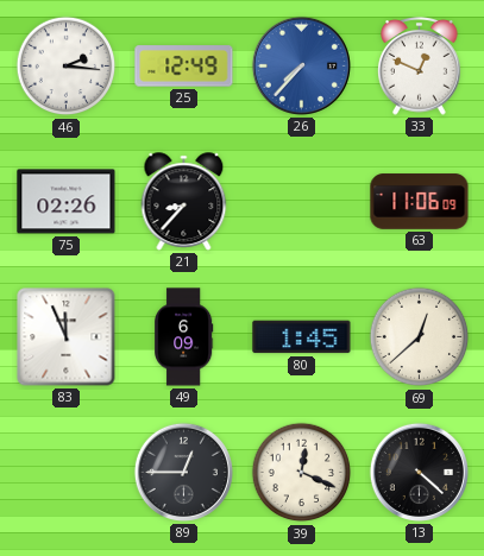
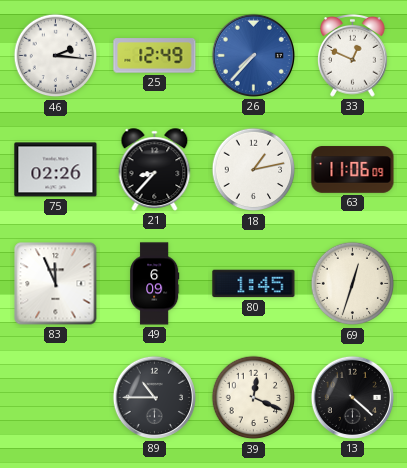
18: none -> 1:13 (254, 170)
69: 12:38 -> 12:33 (353, 284)
89: 12:45 -> 10:45 (154, 397)
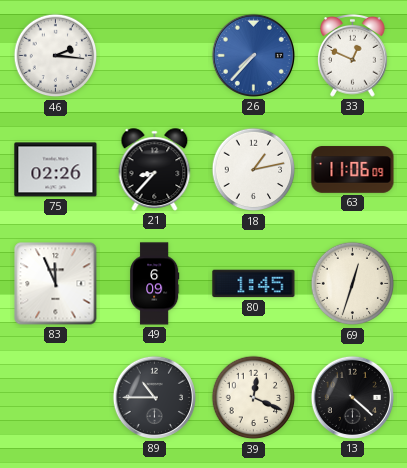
25: 12:49 -> none (155, 56)
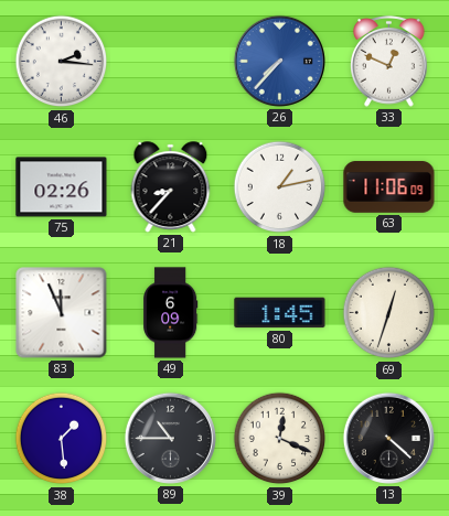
38: none -> 1:29 (62, 439)
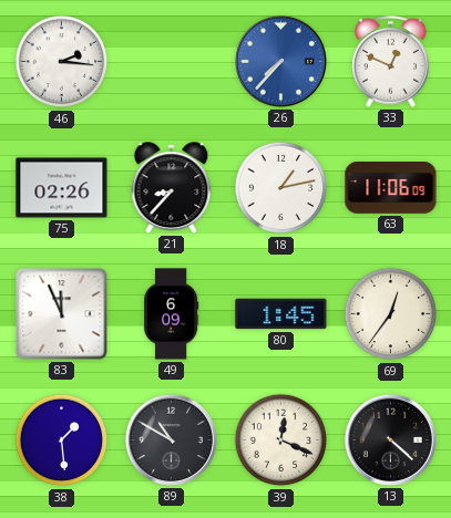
69: 12:33 -> 12:36 (391, 314)
89: 10:45 -> 10:50 (171, 439)
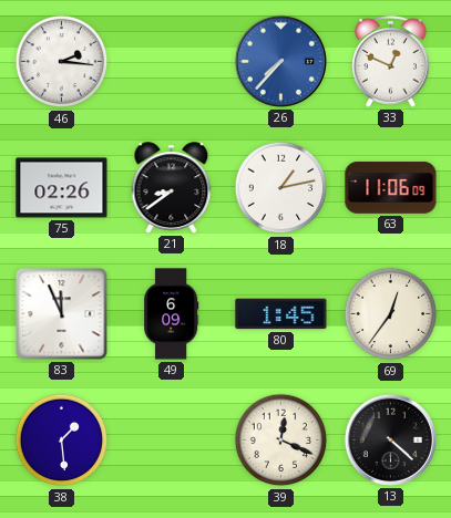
21: 8:37 -> 8:39 (172, 188)
89: 10:50 -> none (171, 439)
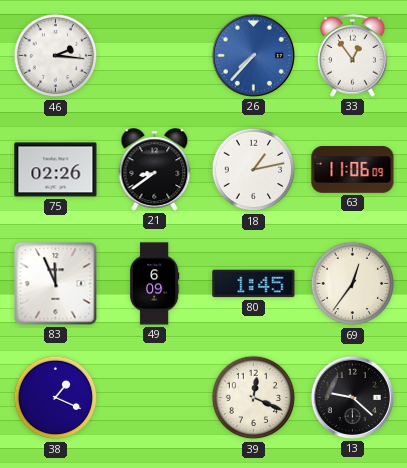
33: 12:49 -> 12:54 (353, 56)
38: 1:29 -> 1:19 (56, 398)
13: 4:22 -> 9:22 (352, 397)
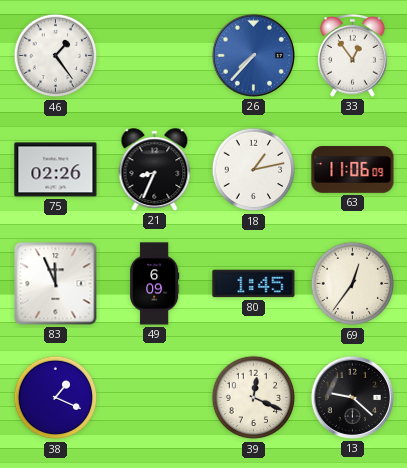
46: 2:16 -> 1:24 (56, 56)
21: 8:39 -> 8:34 (155, 170)
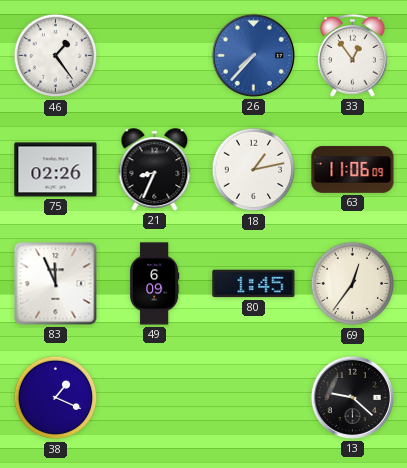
39: 12:19 -> none (254, 398)
